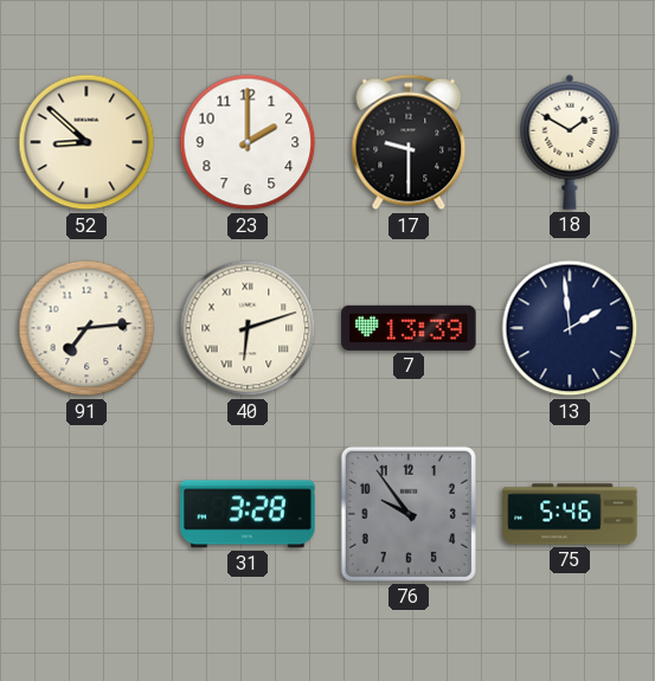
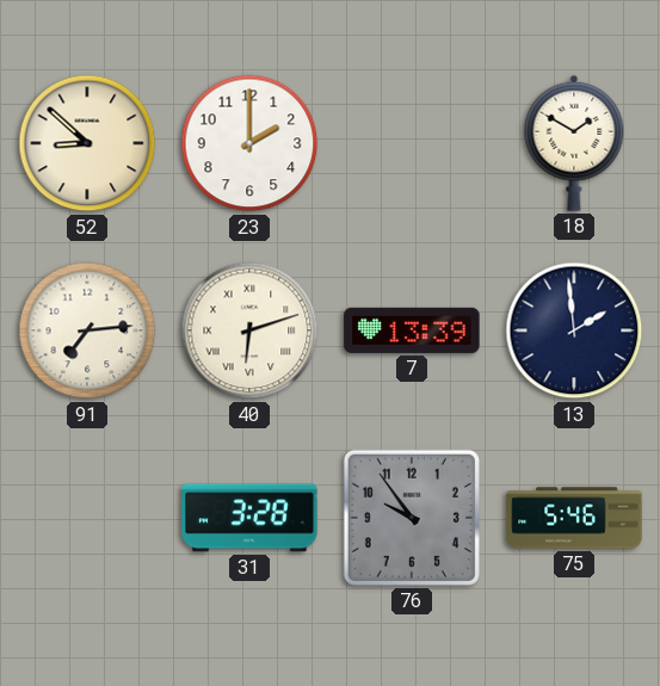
17: 9:30 -> none (409, 142)
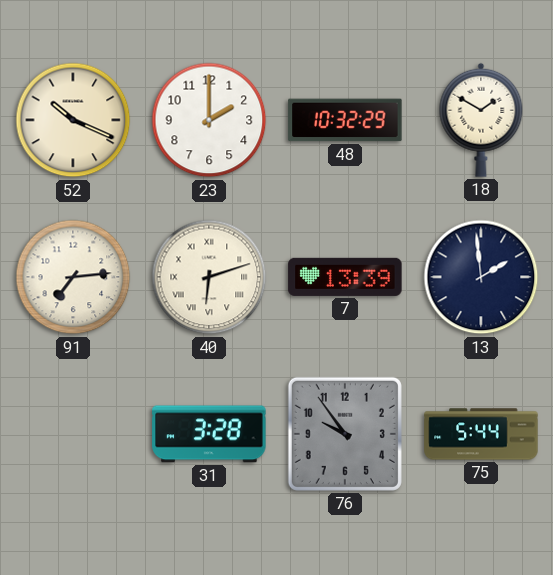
52: 8:52 -> 10:19 (73, 120)
48: none -> 10:32 (345, 120)
75: 5:46 -> 5:44 (481, 434)
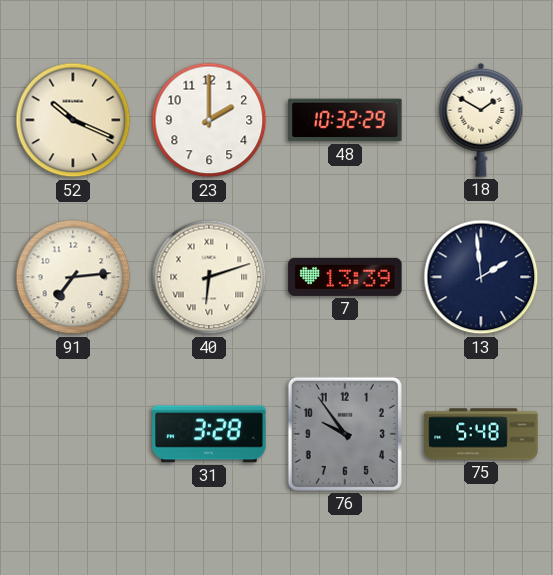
75: 5:44 -> 5:48 (481, 434)
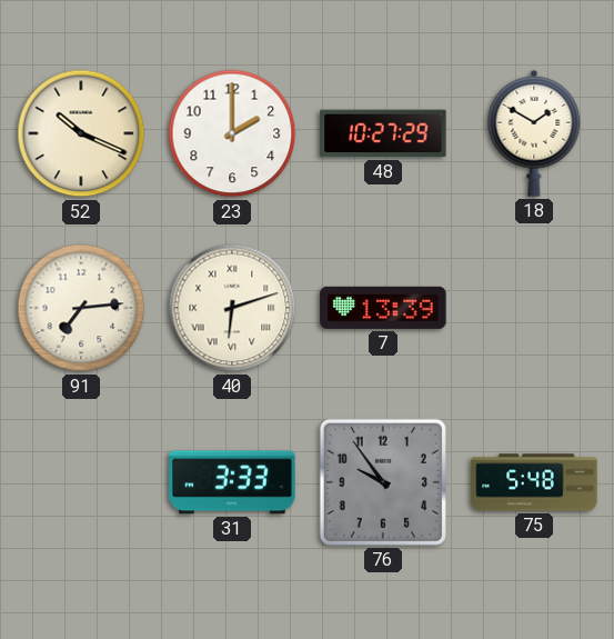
48: 10:32 -> 10:27 (383, 133)
13: 1:59 -> none (481, 277)
31: 3:28 -> 3:33 (232, 482)
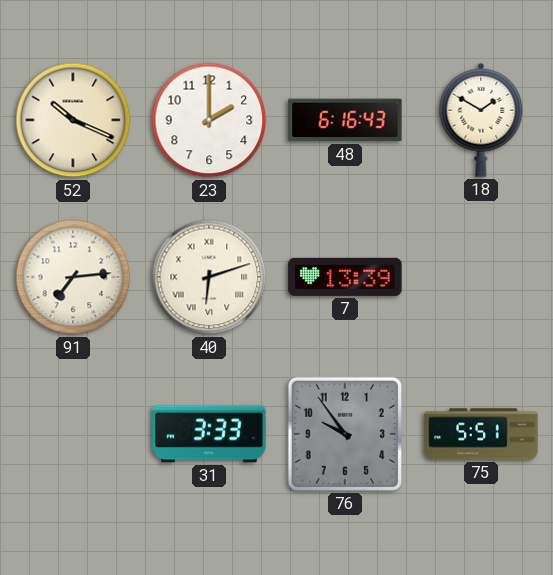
48: 10:27 -> 6:16 (345, 120)
75: 5:48 -> 5:51 (481, 434)
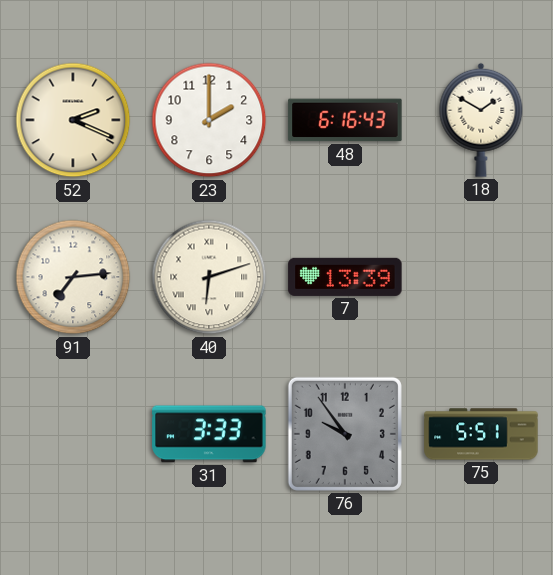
52: 10:19 -> 2:19 (73, 120)
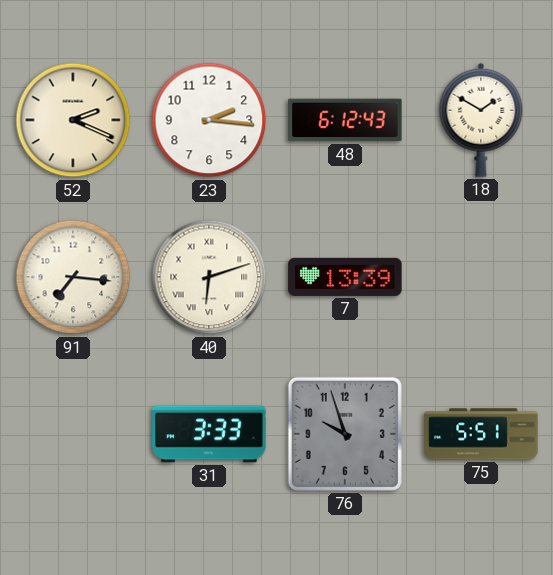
23: 2:00 -> 2:16 (209, 120)
48: 6:16 -> 6:12 (345, 120)
91: 7:14 -> 7:16 (73, 277)
76: 9:54 -> 9:57 (345, 434)
